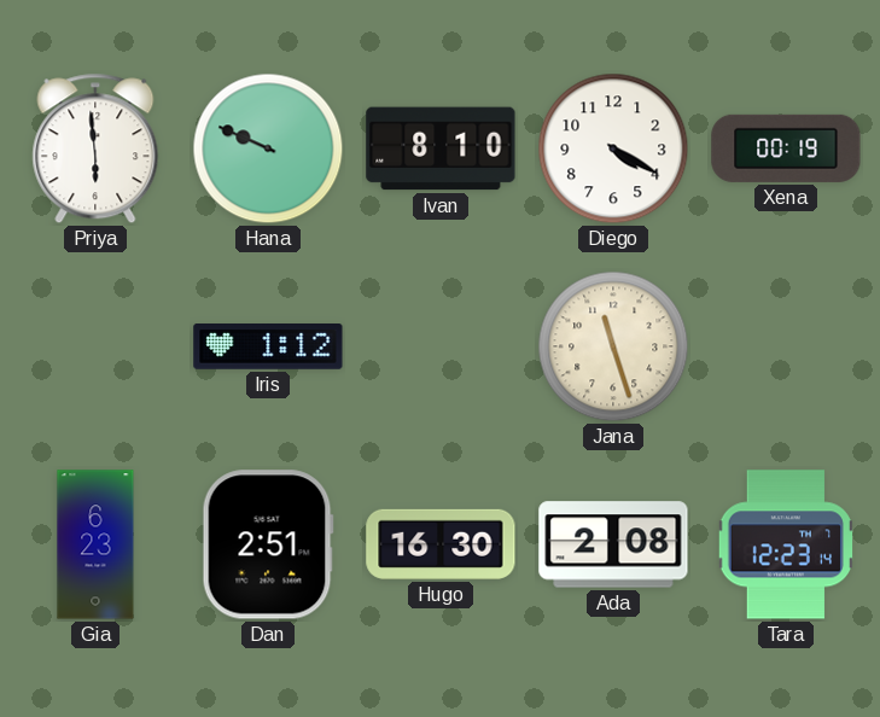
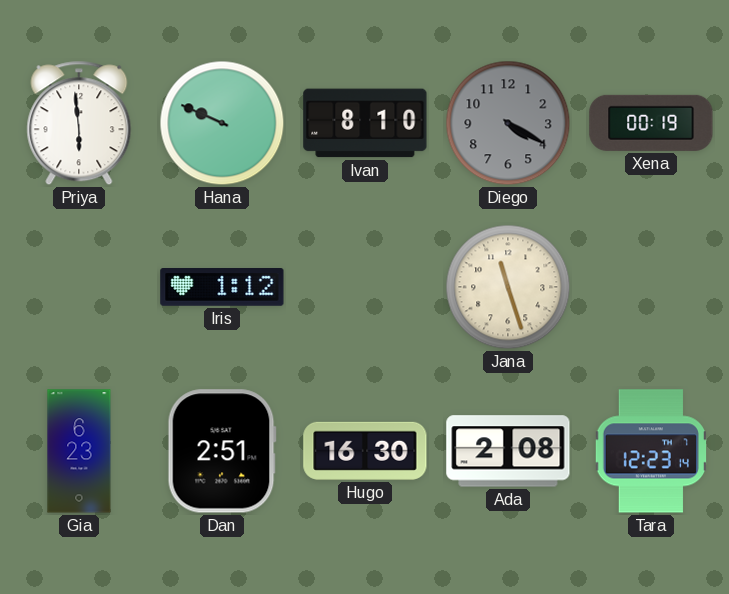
Diego dial: white -> grey (508, 123)
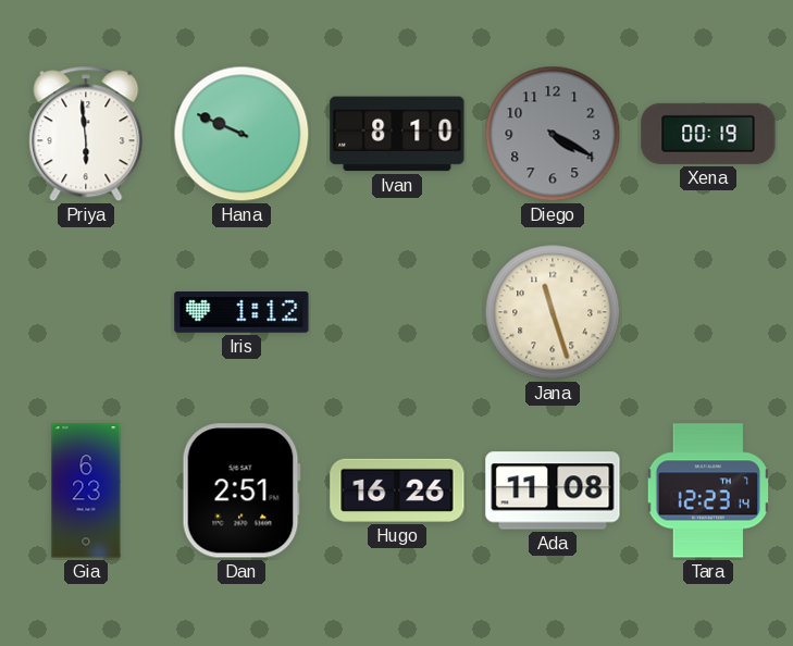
Hugo: 16:30 -> 16:26 (397, 490)
Ada: 2:08 -> 11:08 (553, 490)
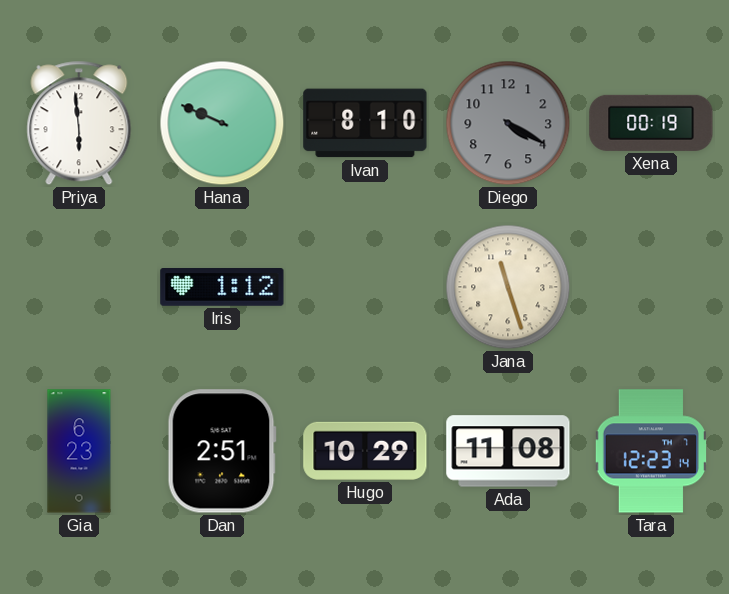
Hugo: 16:26 -> 10:29 (365, 451)
